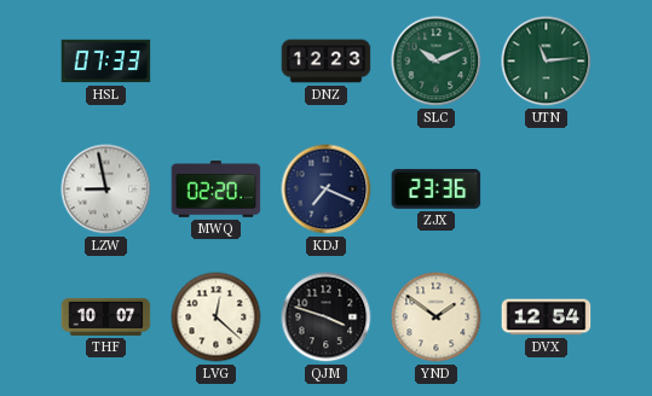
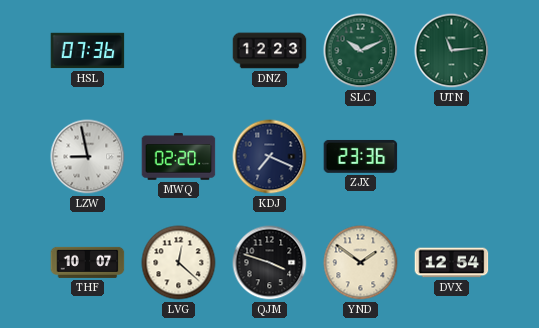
HSL: 07:33 -> 07:36 (88, 51)
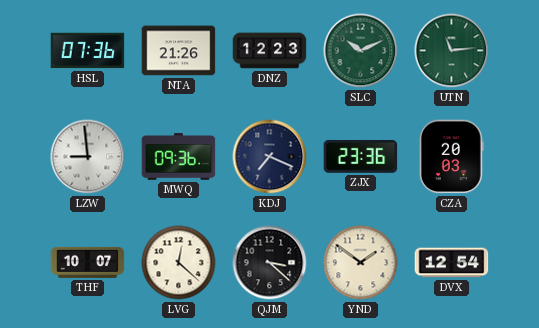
NTA: none -> 21:26 (179, 51)
LZW: 8:58 -> 8:59 (88, 157)
MWQ: 02:20 -> 09:36 (179, 157)
CZA: none -> 20:03 (451, 157)
QJM: 3:48 -> 3:22 (270, 263)
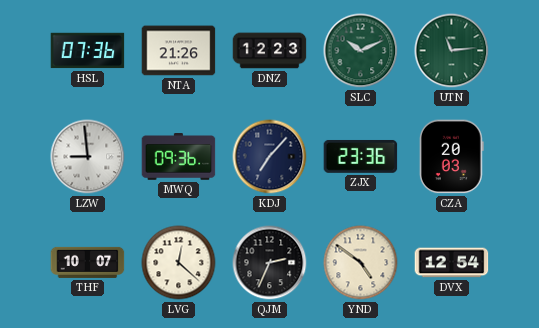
KDJ: 7:19 -> 7:07 (270, 157)
QJM: 3:22 -> 2:34 (270, 263)
YND: 1:51 -> 4:51 (361, 263)
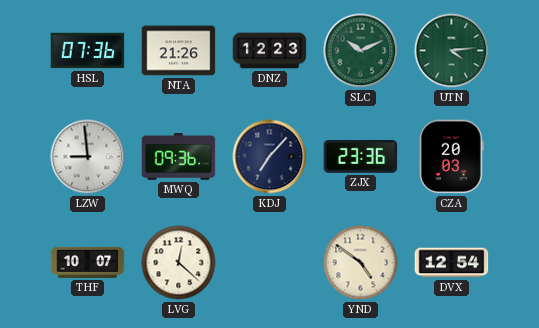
UTN: 11:14 -> 4:14 (452, 51)
QJM: 2:34 -> none (270, 263)
